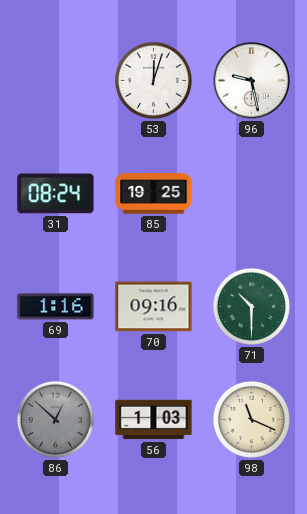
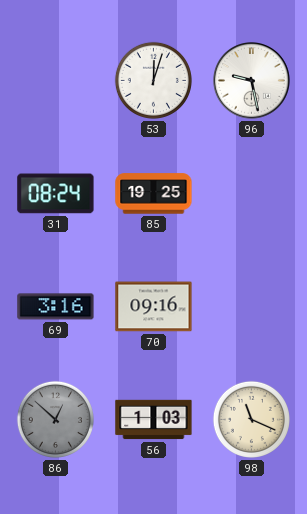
69: 1:16 -> 3:16 (56, 307)
71: 10:30 -> none (251, 306)
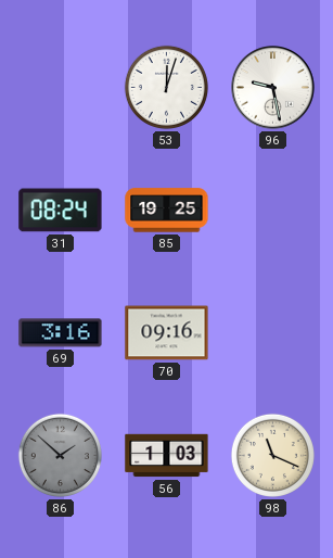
86: 12:52 -> 1:52 (60, 455)
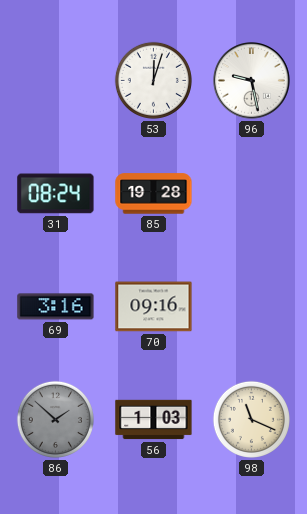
85: 19:25 -> 19:28 (154, 194)
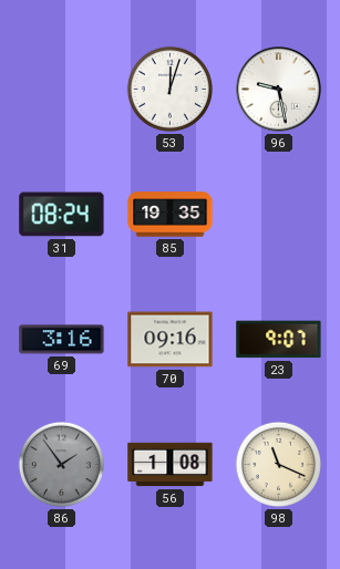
85: 19:28 -> 19:35 (171, 215)
23: none -> 9:07 (279, 340)
86: 1:52 -> 1:54 (61, 464)
56: 1:03 -> 1:08 (171, 465)
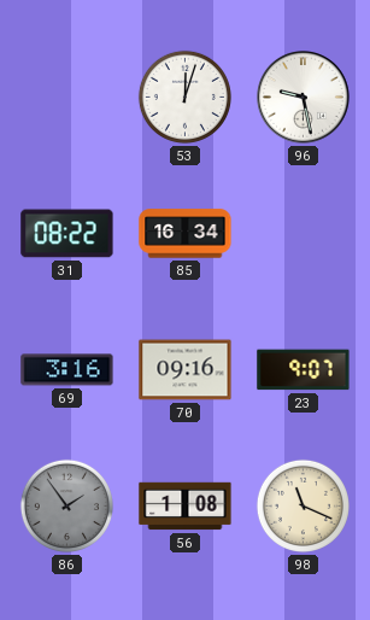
31: 08:24 -> 08:22 (67, 234)
85: 19:35 -> 16:34 (186, 234)
